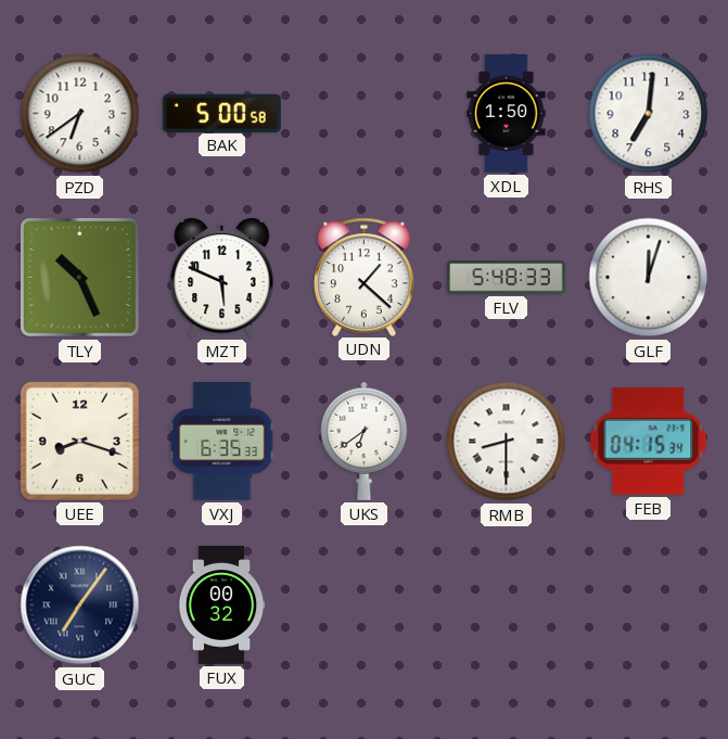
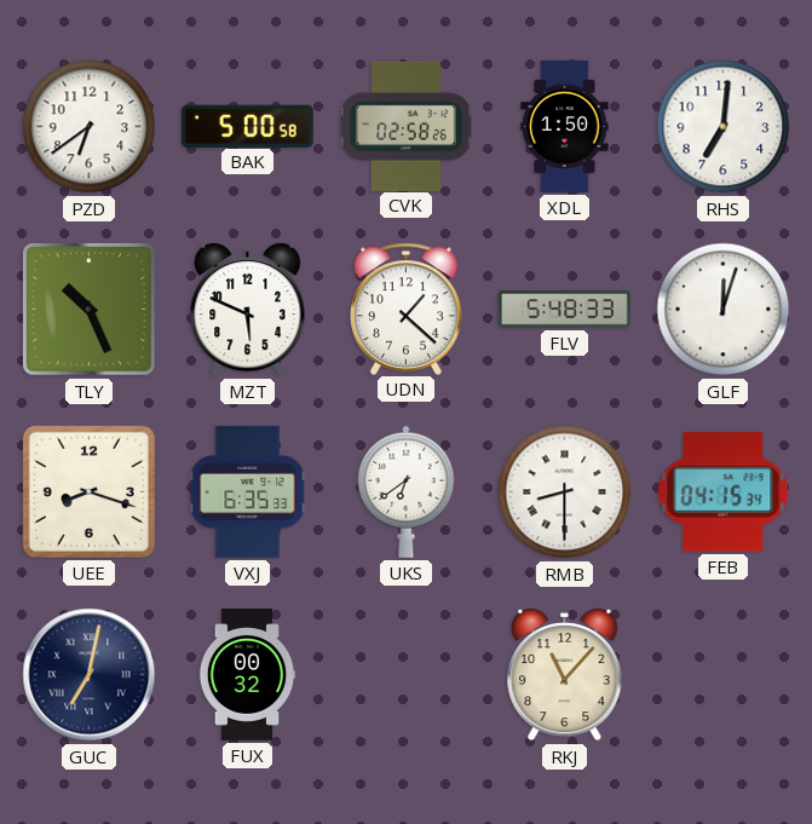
CVK: none -> 02:58 (405, 126)
GUC: 7:06 -> 7:02 (90, 675)
RKJ: none -> 11:07 (565, 675)
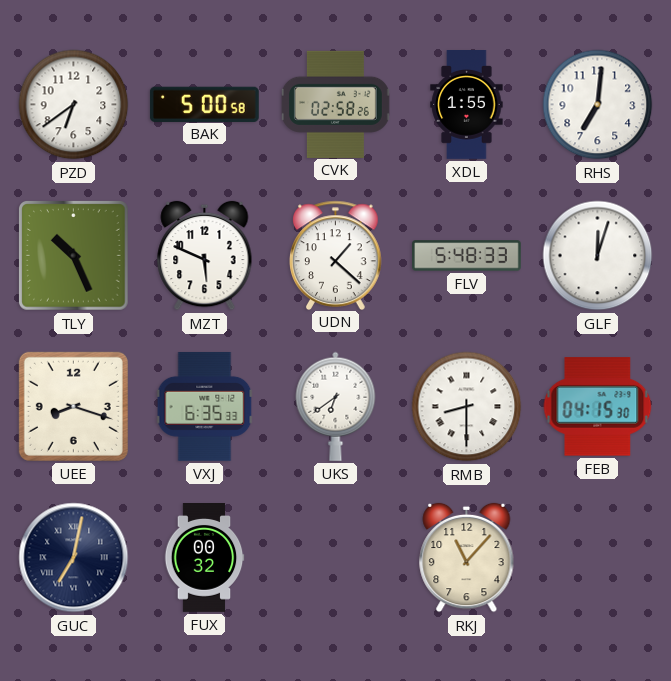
XDL: 1:50 -> 1:55 (467, 105)
FEB: 04:15:34 -> 04:15:30 (598, 407)
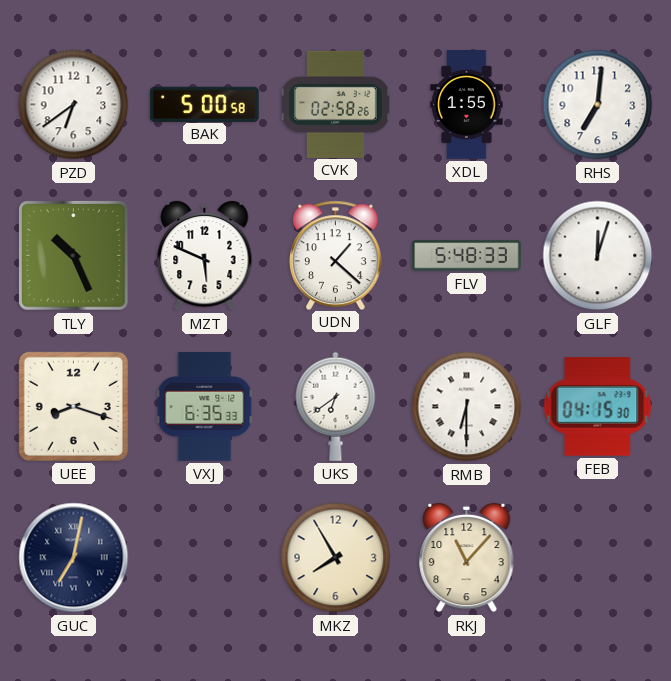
RMB: 8:30 -> 6:30 (467, 407)
FUX: 00:32 -> none (204, 558)
MKZ: none -> 7:55 (336, 558)
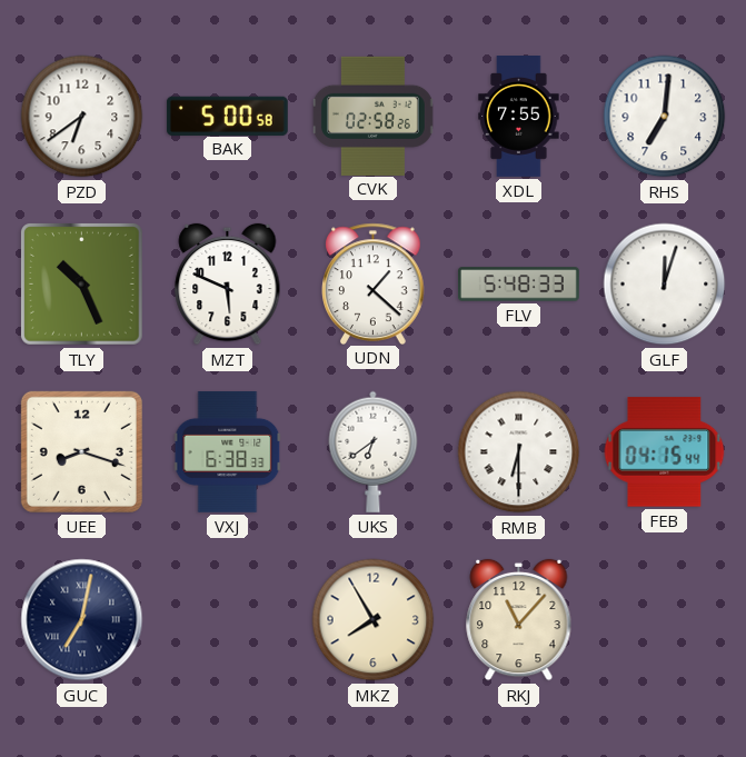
XDL: 1:55 -> 7:55 (519, 117)
VXJ: 6:35 -> 6:38 (228, 451)
FEB: 04:15:30 -> 04:15:44 (665, 452)
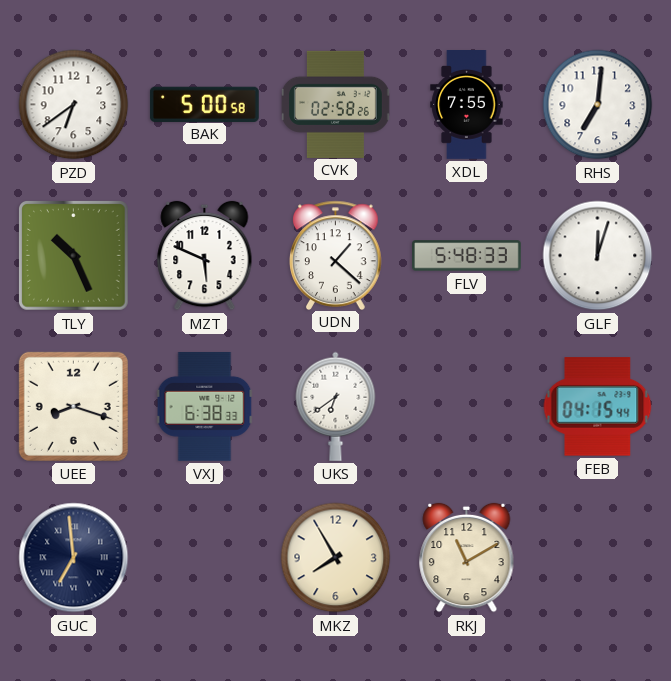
RMB: 6:30 -> none (519, 452)
GUC: 7:02 -> 6:59 (74, 558)
RKJ: 11:07 -> 11:10 (467, 558)
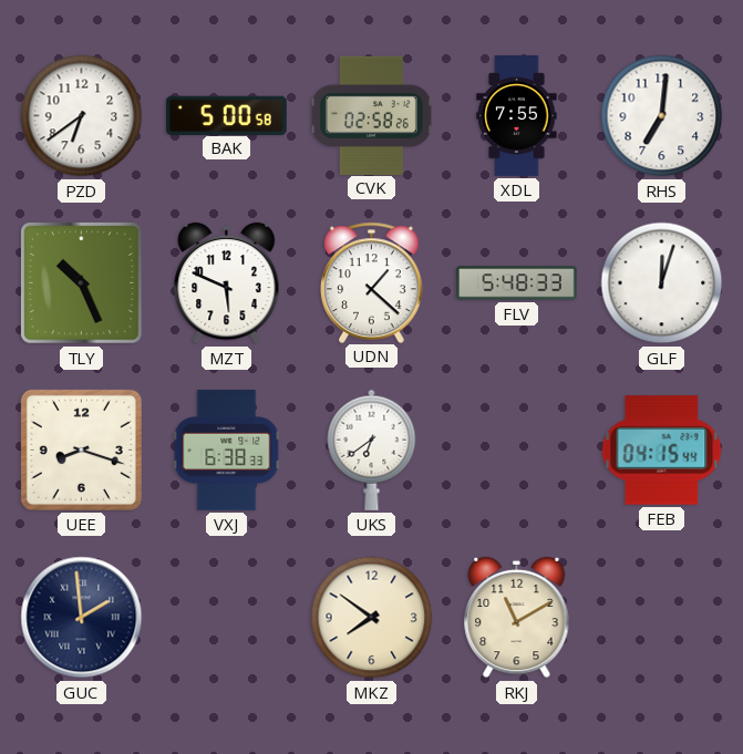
GUC: 6:59 -> 1:59 (82, 618)
MKZ: 7:55 -> 7:51 (372, 618)
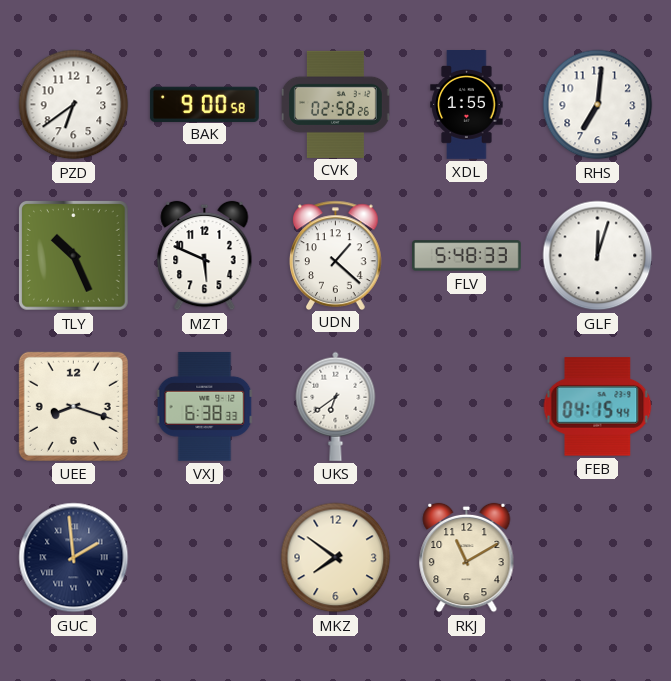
BAK: 5:00 -> 9:00 (204, 104)
XDL: 7:55 -> 1:55 (467, 105)
